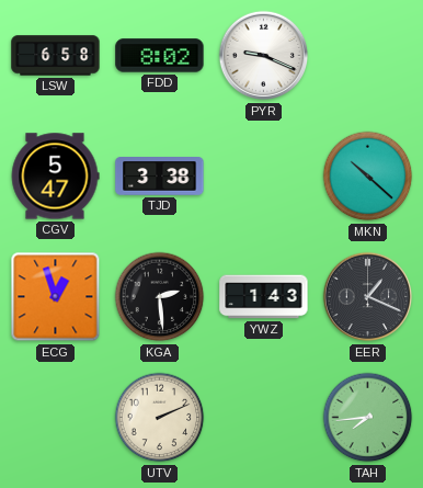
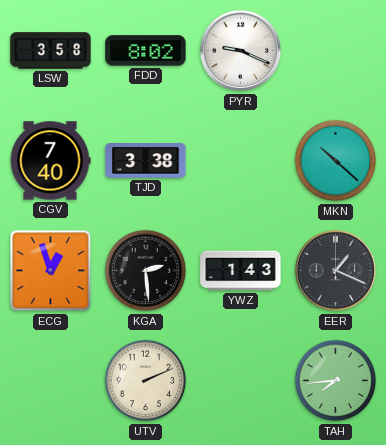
LSW: 6:58 -> 3:58 (51, 51)
CGV: 5:47 -> 7:40 (50, 161)
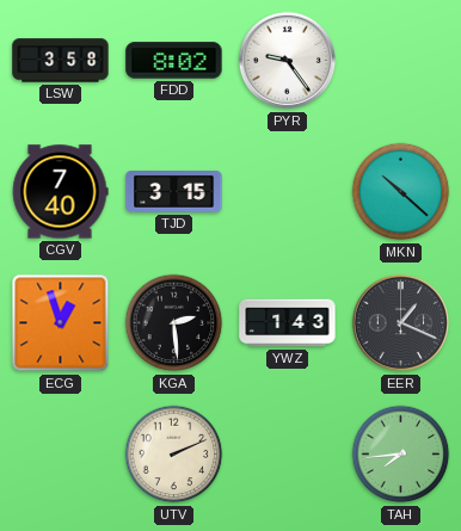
PYR: 9:19 -> 9:24 (288, 61)
TJD: 3:38 -> 3:15 (174, 192)
